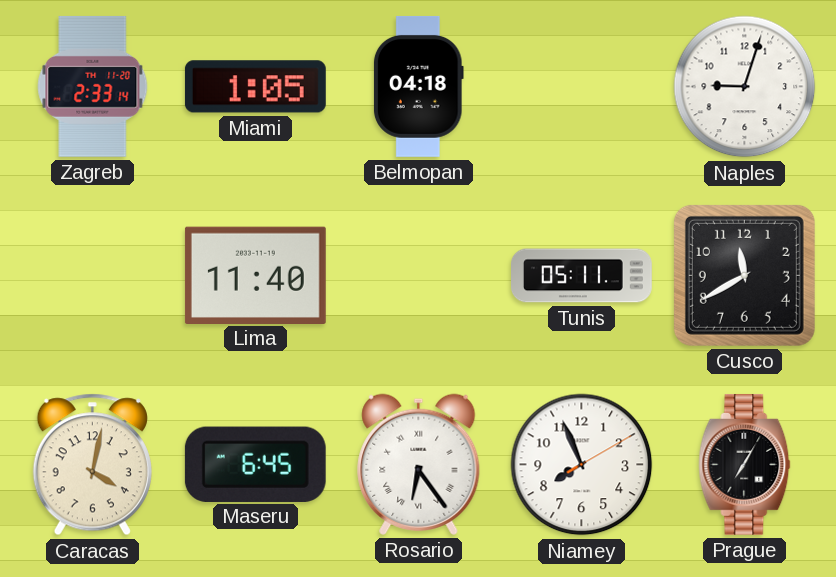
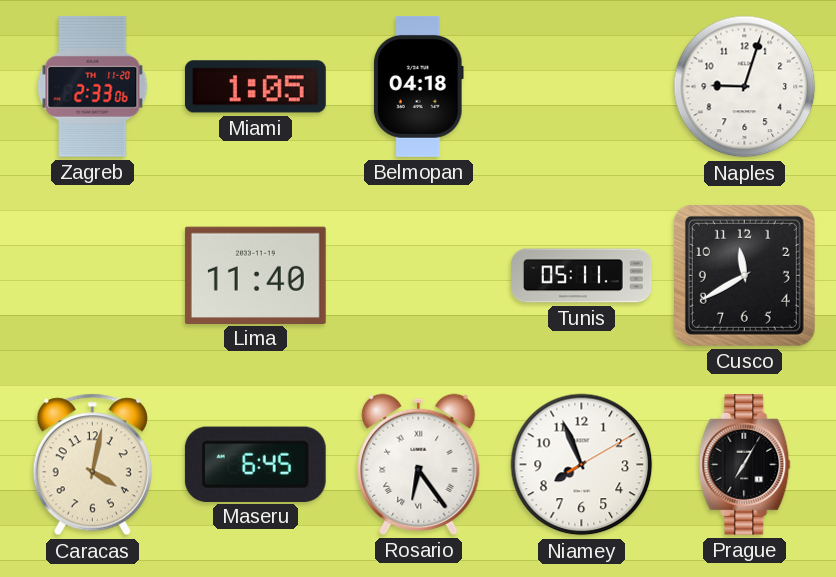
Zagreb: 2:33:14 -> 2:33:06 (93, 86)
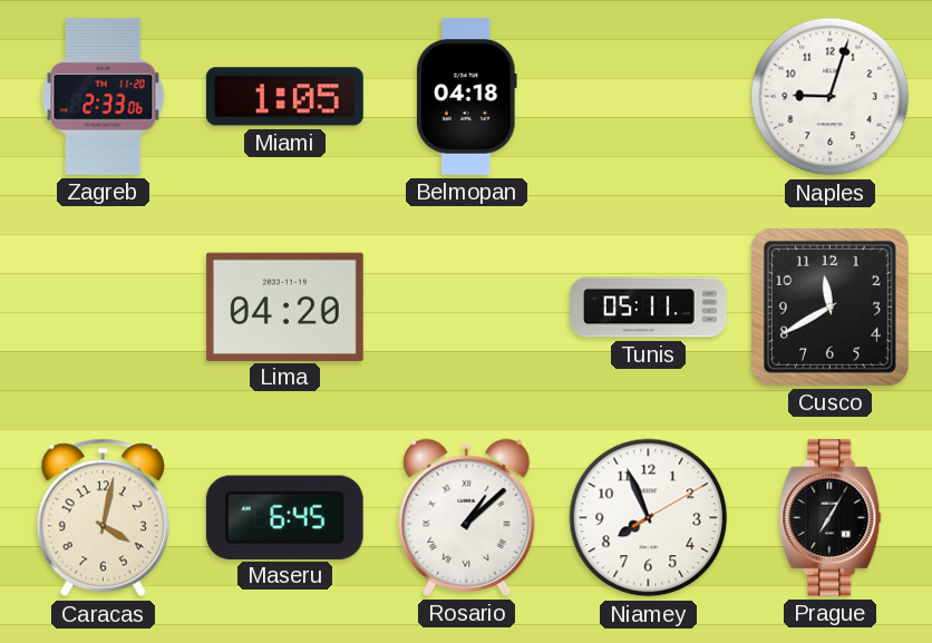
Lima: 11:40 -> 04:20 (284, 306)
Rosario: 6:24 -> 1:08 (467, 517)
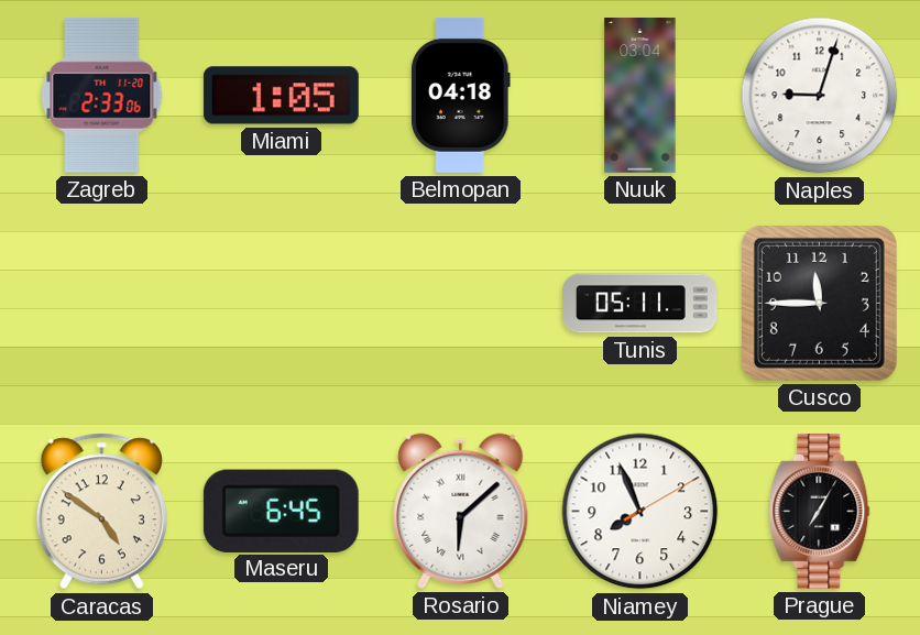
Nuuk: none -> 03:04 (640, 96)
Lima: 04:20 -> none (284, 306)
Cusco: 11:40 -> 11:45 (819, 303)
Caracas: 4:02 -> 4:51 (101, 512)
Rosario: 1:08 -> 6:08 (461, 511)
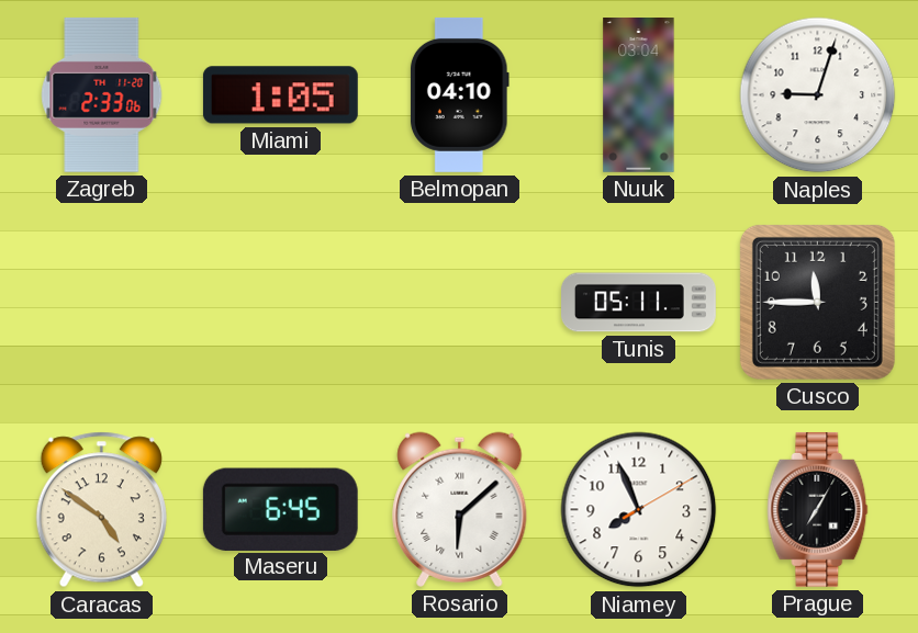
Belmopan: 04:18 -> 04:10 (459, 94)
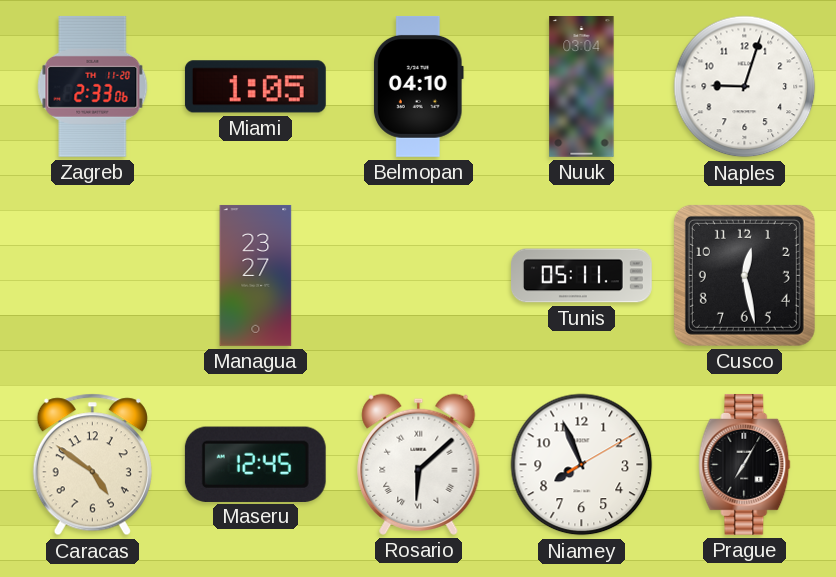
Managua: none -> 23:27 (256, 276)
Cusco: 11:45 -> 12:28 (744, 275)
Maseru: 6:45 -> 12:45 (255, 464)
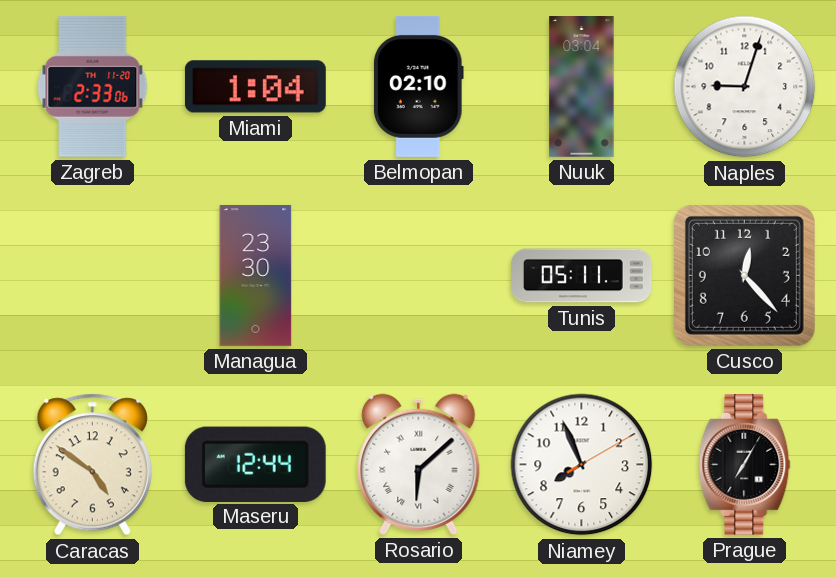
Miami: 1:05 -> 1:04 (255, 87)
Belmopan: 04:10 -> 02:10 (418, 86)
Managua: 23:27 -> 23:30 (256, 276)
Cusco: 12:28 -> 12:23 (744, 275)
Maseru: 12:45 -> 12:44 (255, 464)
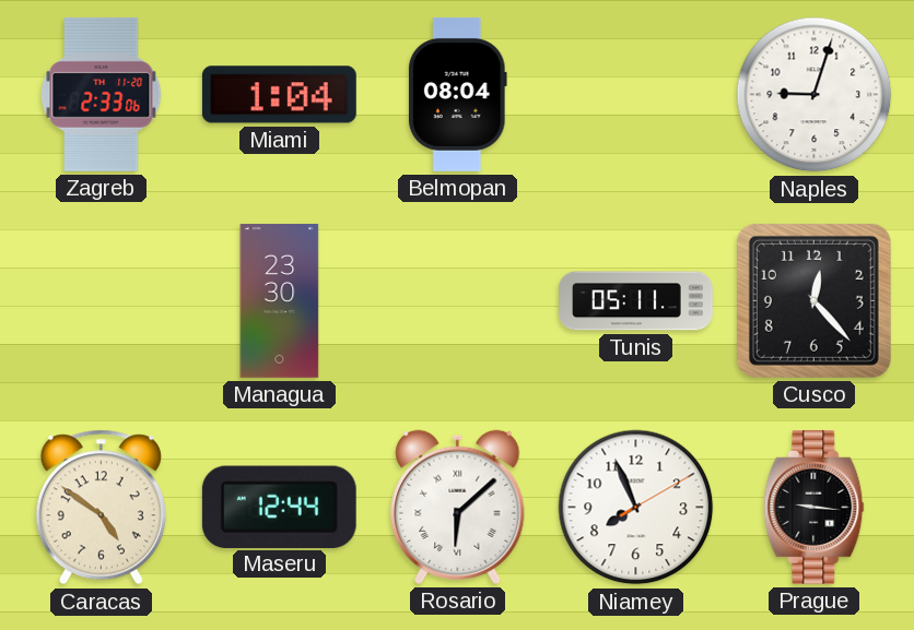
Belmopan: 02:10 -> 08:04 (457, 94)
Nuuk: 03:04 -> none (582, 87)
Prague: 7:05 -> 9:16 (815, 507)
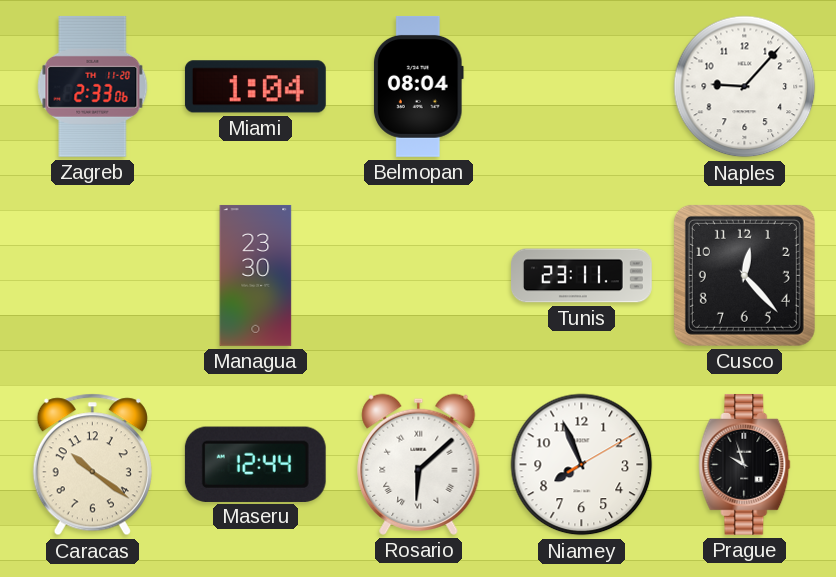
Naples: 9:03 -> 9:07 (745, 87)
Tunis: 05:11 -> 23:11 (582, 276)
Caracas: 4:51 -> 10:21 (92, 465)
Prague: 9:16 -> 9:57 (745, 464)
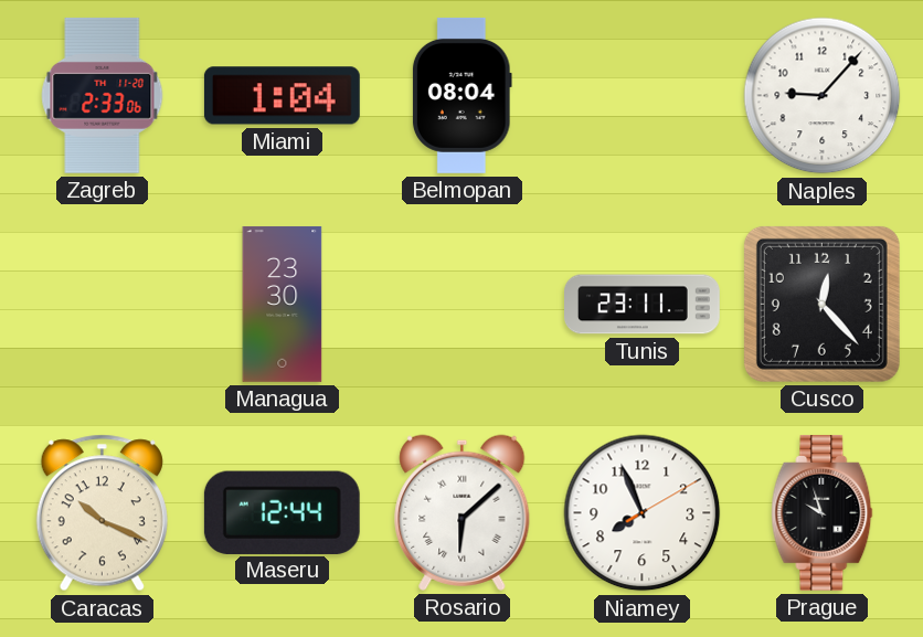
Caracas: 10:21 -> 10:19 (102, 513)
